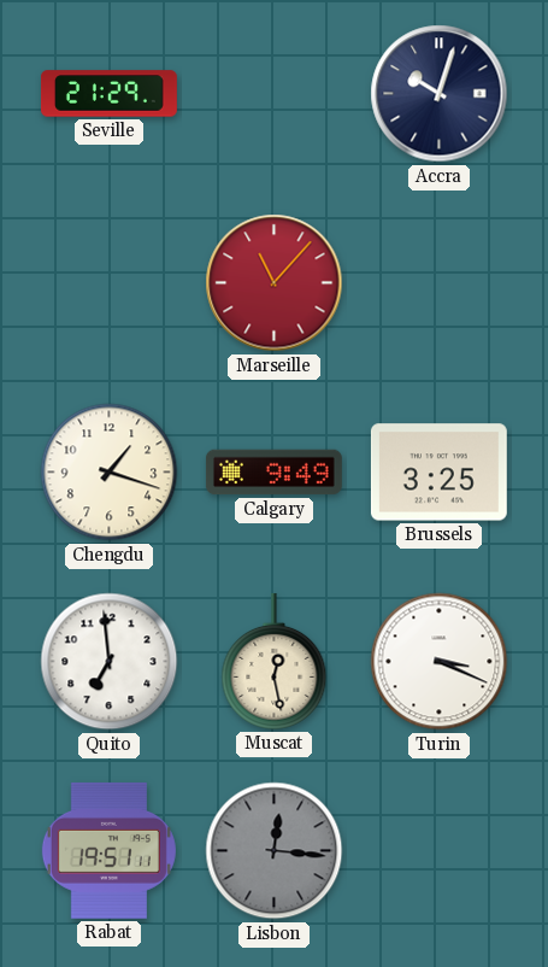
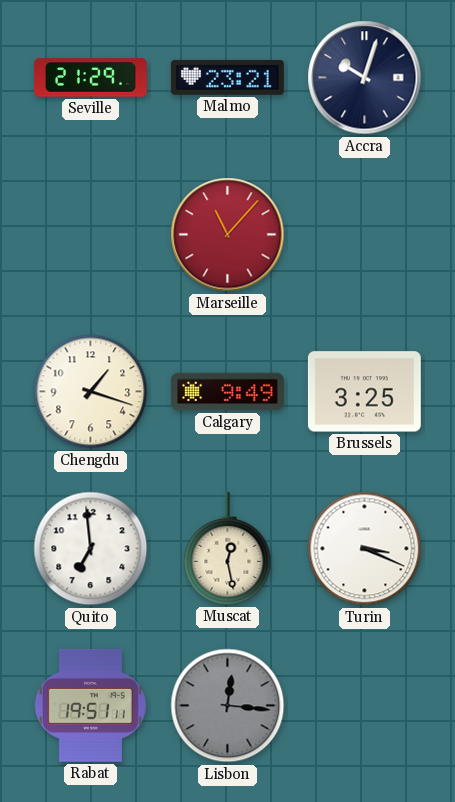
Malmo: none -> 23:21 (227, 77)
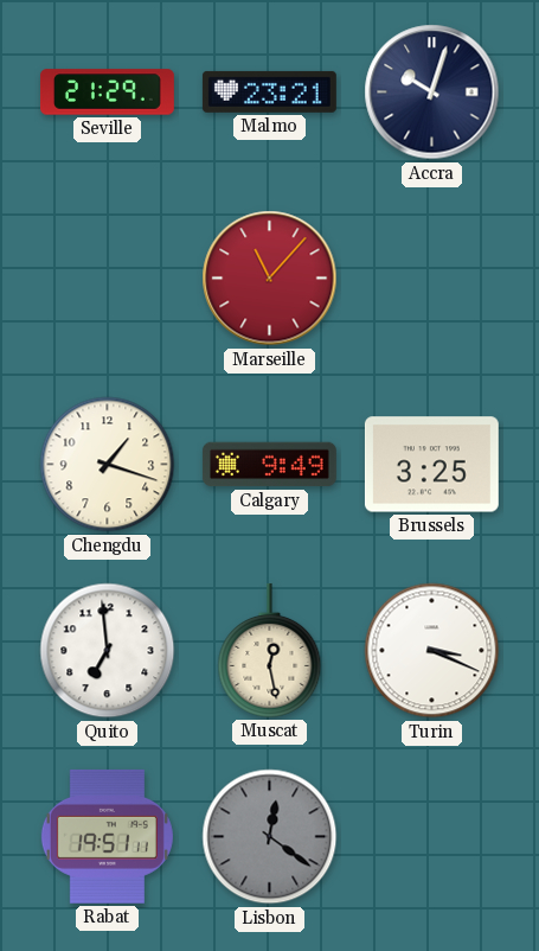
Lisbon: 12:16 -> 12:21 (270, 837)
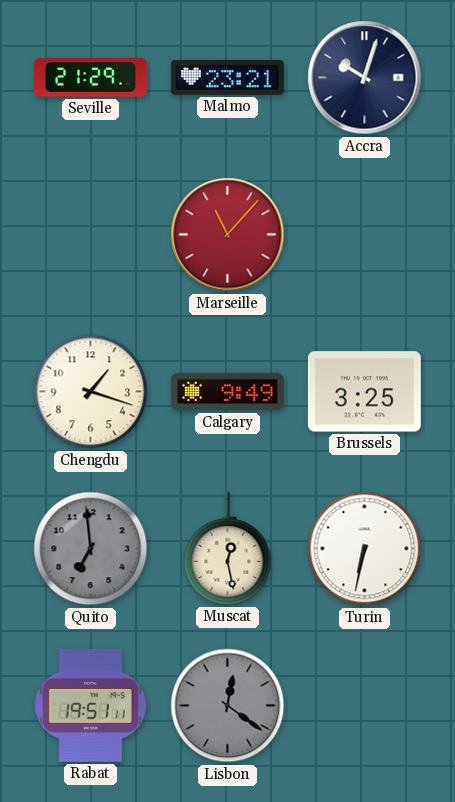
Quito dial: white -> grey (91, 549)
Turin: 3:19 -> 6:32 (365, 549)
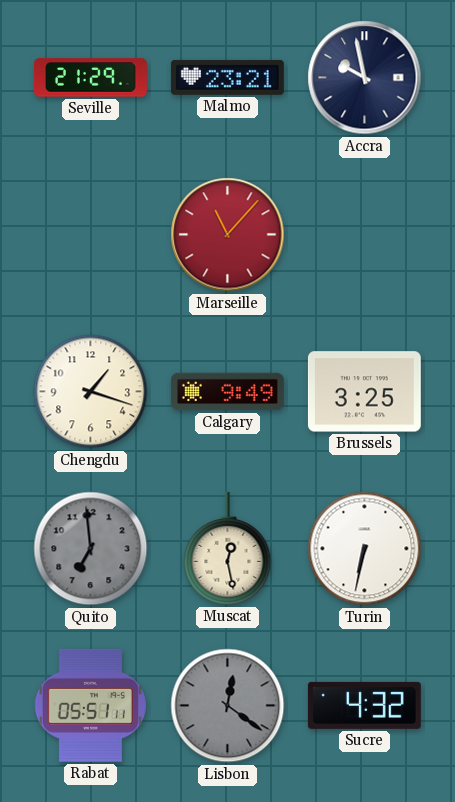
Accra: 10:03 -> 9:58 (365, 78)
Rabat: 19:51 -> 05:51 (90, 705)
Sucre: none -> 4:32 (364, 705)
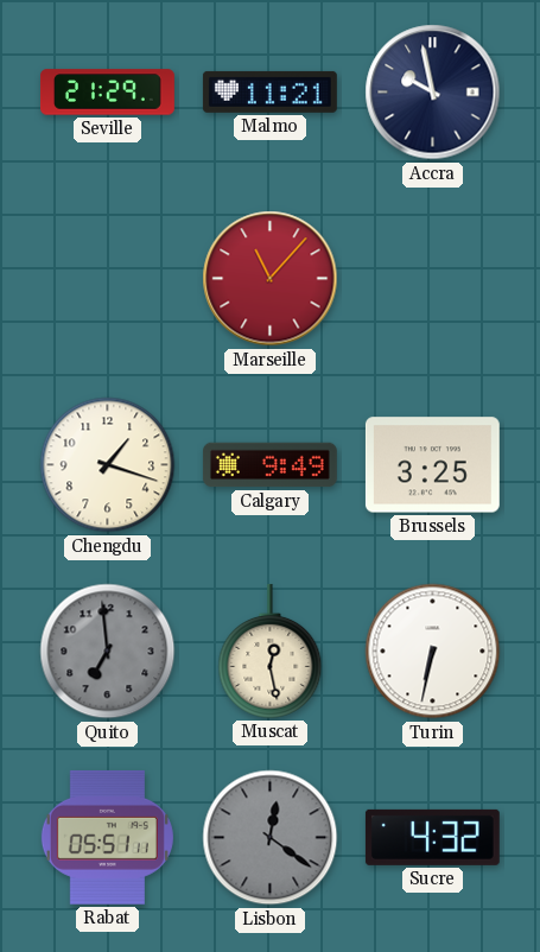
Malmo: 23:21 -> 11:21 (269, 91)
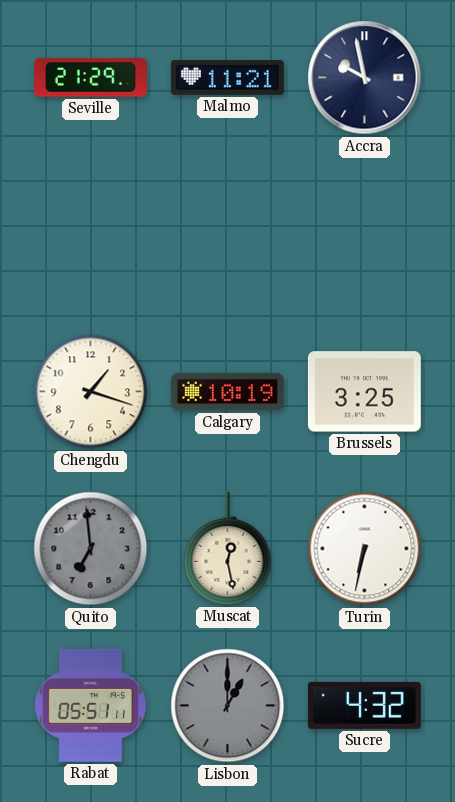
Marseille: 11:07 -> none (271, 279)
Calgary: 9:49 -> 10:19 (227, 392)
Lisbon: 12:21 -> 1:00 (228, 706)
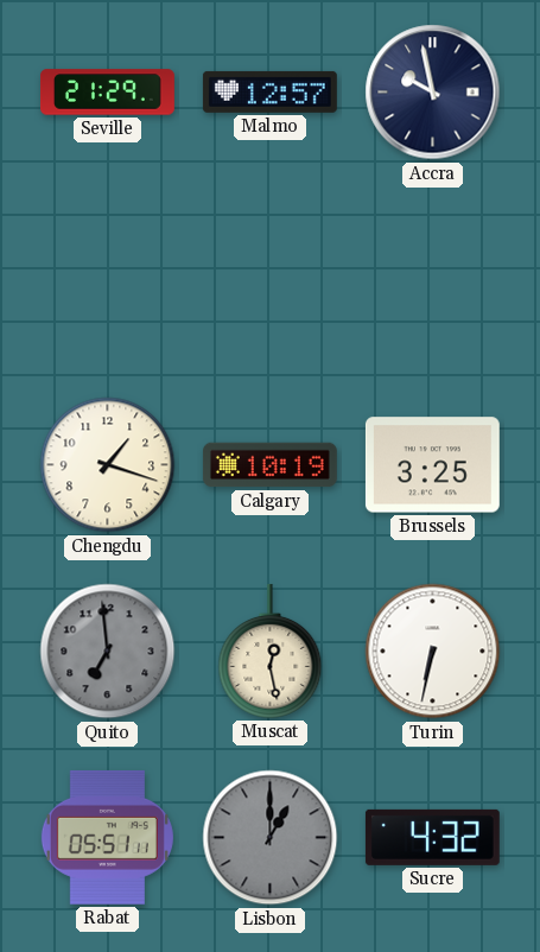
Malmo: 11:21 -> 12:57 (269, 91)
